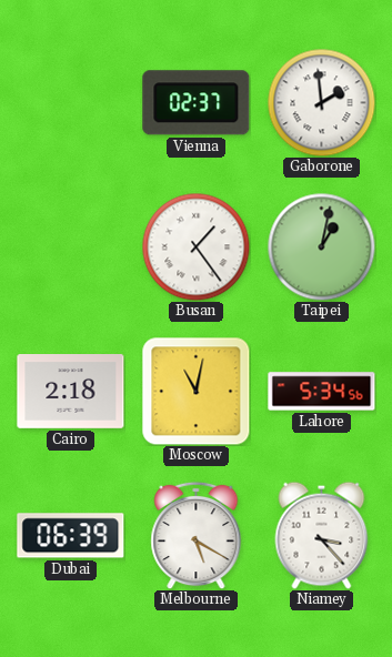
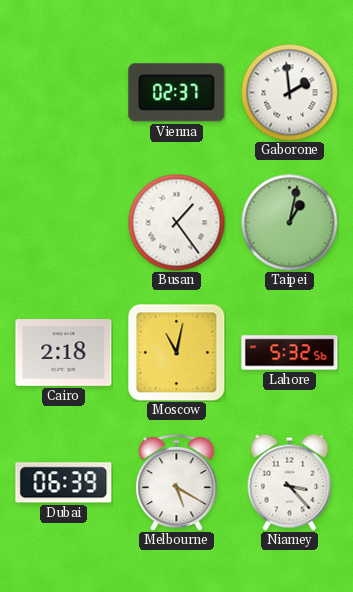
Lahore: 5:34 -> 5:32 (290, 353)
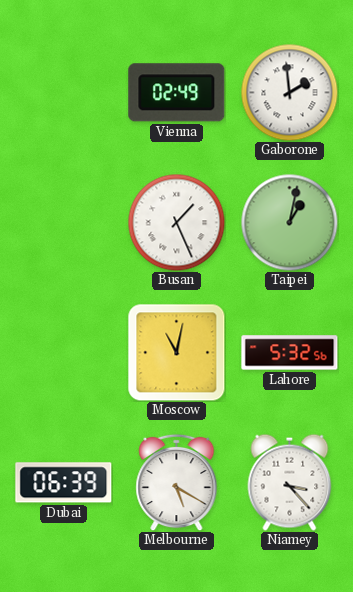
Vienna: 02:37 -> 02:49 (177, 93)
Busan: 1:24 -> 1:26 (176, 222)
Cairo: 2:18 -> none (64, 353)
